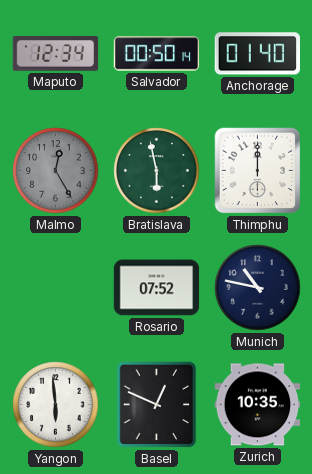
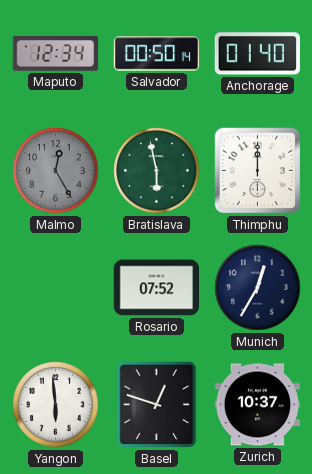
Munich: 10:47 -> 12:35 (258, 288)
Basel: 12:49 -> 12:48 (157, 405)
Zurich: 10:35 -> 10:37 (258, 405)
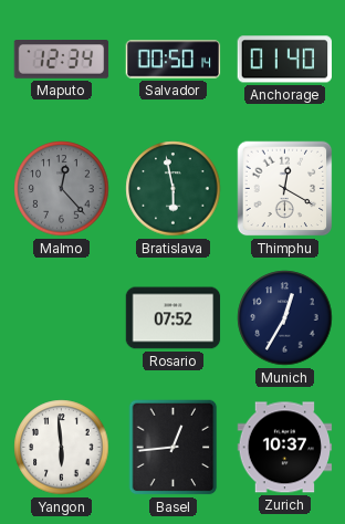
Malmo: 12:25 -> 12:23 (62, 189)
Thimphu: 12:00 -> 12:20 (285, 189)
Basel: 12:48 -> 12:44 (174, 448)
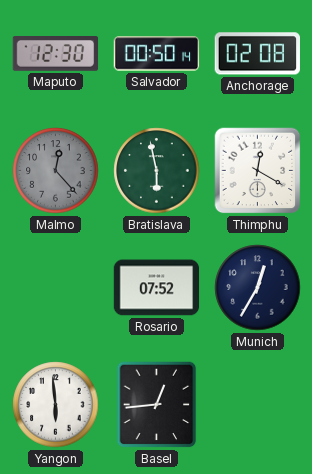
Maputo: 12:34 -> 12:30 (56, 54)
Anchorage: 01:40 -> 02:08 (257, 54)
Zurich: 10:37 -> none (285, 448)
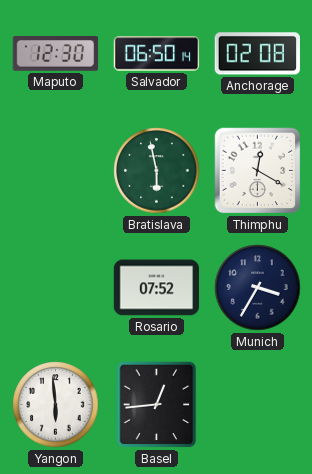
Salvador: 00:50 -> 06:50 (157, 54)
Malmo: 12:23 -> none (56, 171)
Munich: 12:35 -> 3:35 (258, 288)
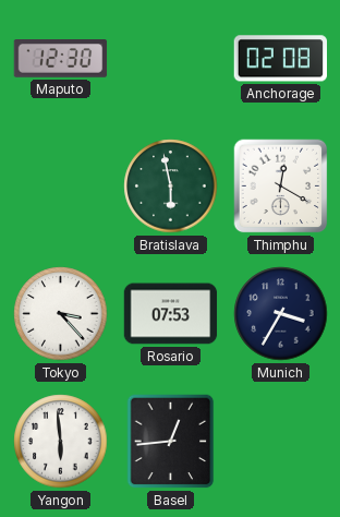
Salvador: 06:50 -> none (157, 54)
Tokyo: none -> 3:23 (61, 314)
Rosario: 07:52 -> 07:53 (171, 314)
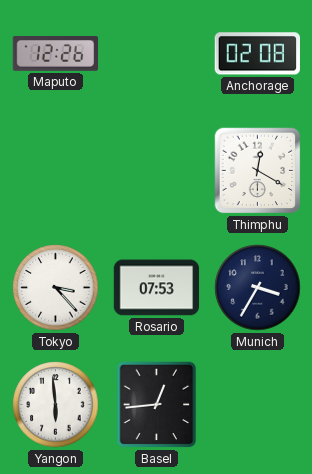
Maputo: 12:30 -> 12:26 (56, 54)
Bratislava: 5:58 -> none (171, 187)
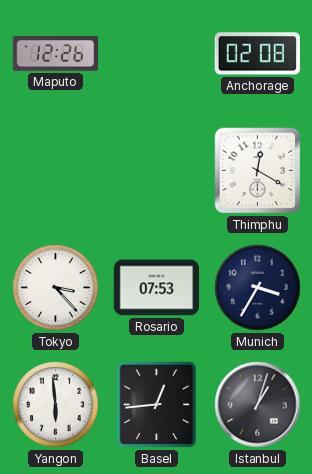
Istanbul: none -> 1:03 (258, 405)
